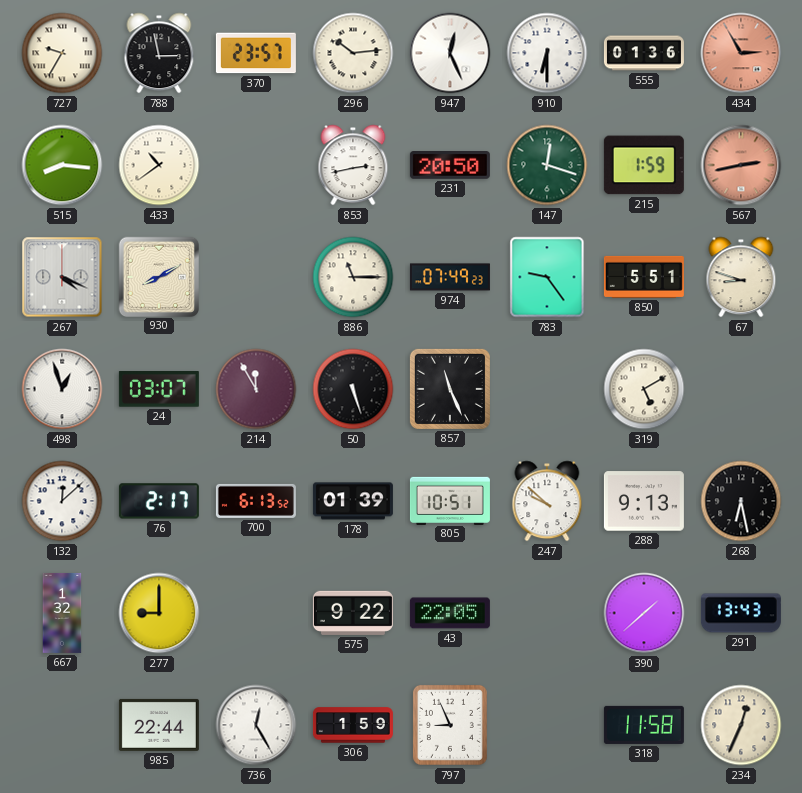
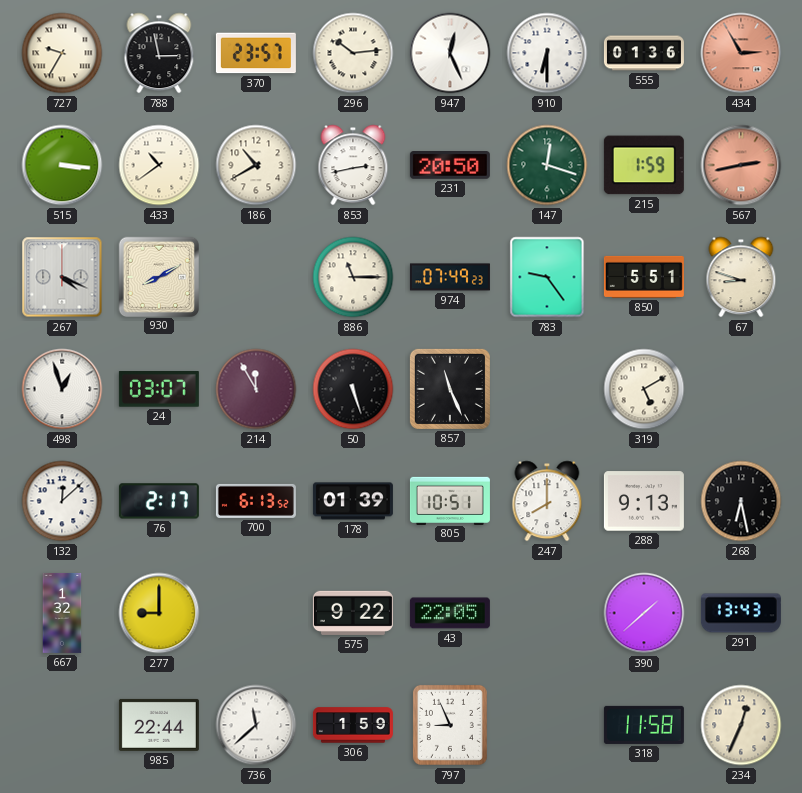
515: 8:16 -> 3:16 (62, 165)
186: none -> 10:40 (256, 165)
247: 9:52 -> 8:00 (547, 501)
736: 12:25 -> 11:38 (256, 725)
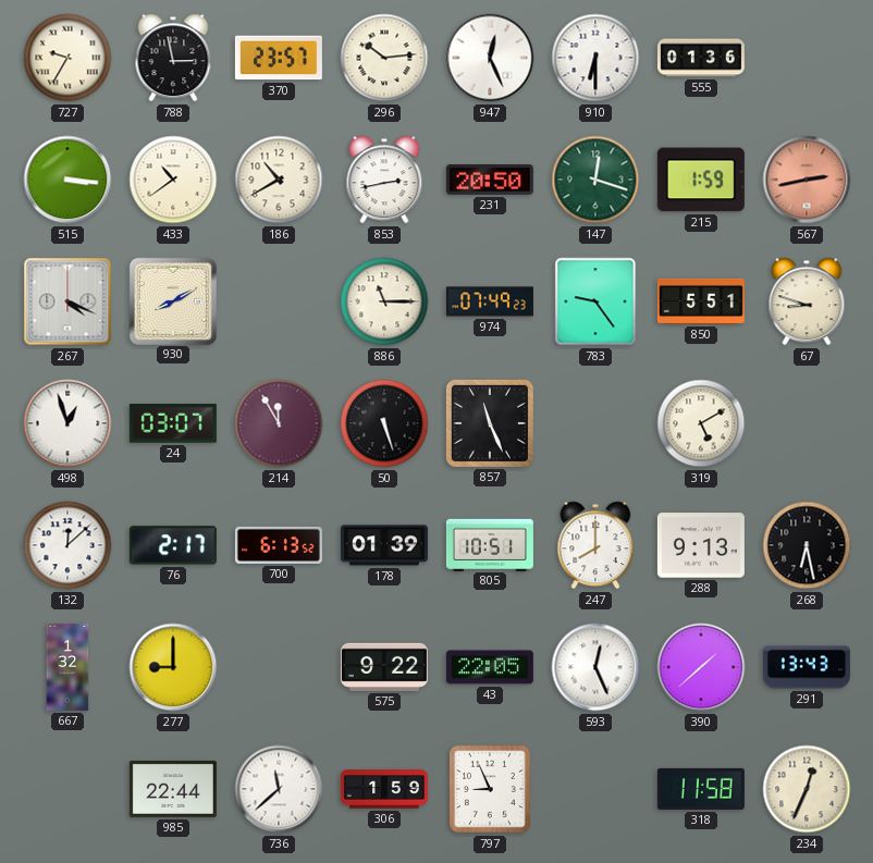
434: 2:55 -> none (741, 53)
593: none -> 12:26 (595, 667)
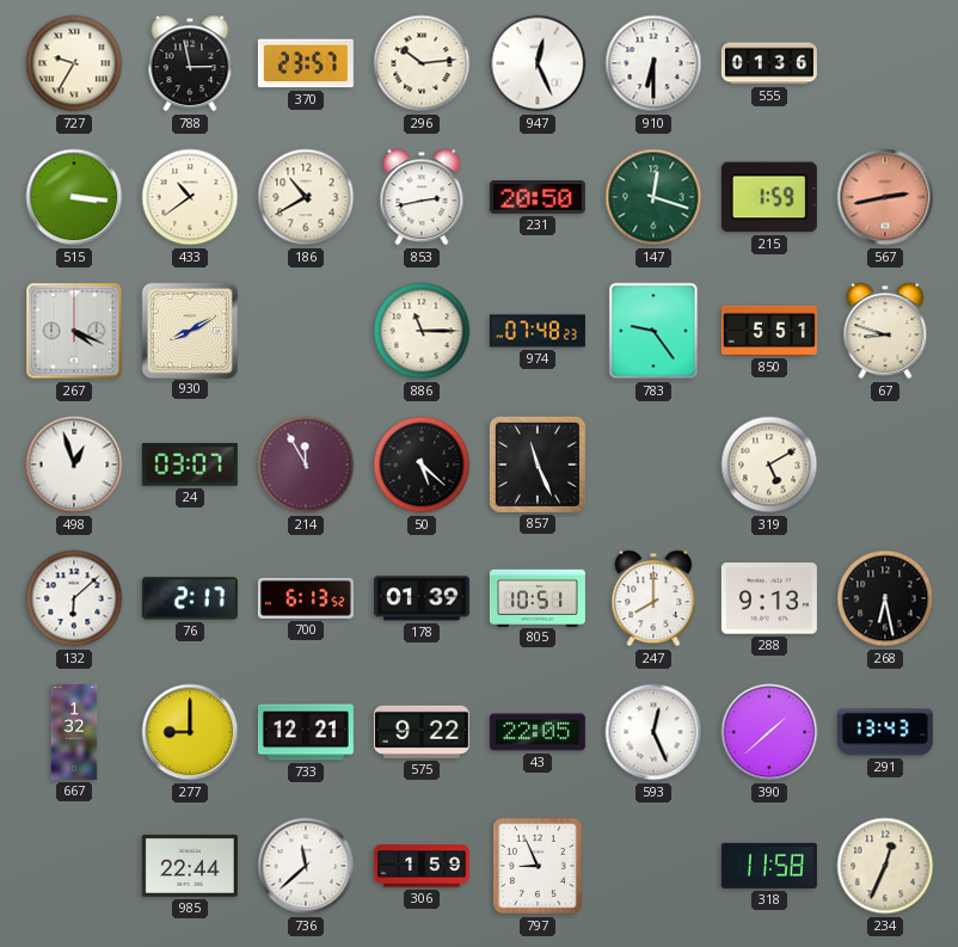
974: 07:49 -> 07:48 (538, 331)
50: 5:27 -> 5:22 (422, 465)
132: 12:08 -> 6:08 (74, 598)
733: none -> 12:21 (306, 732)
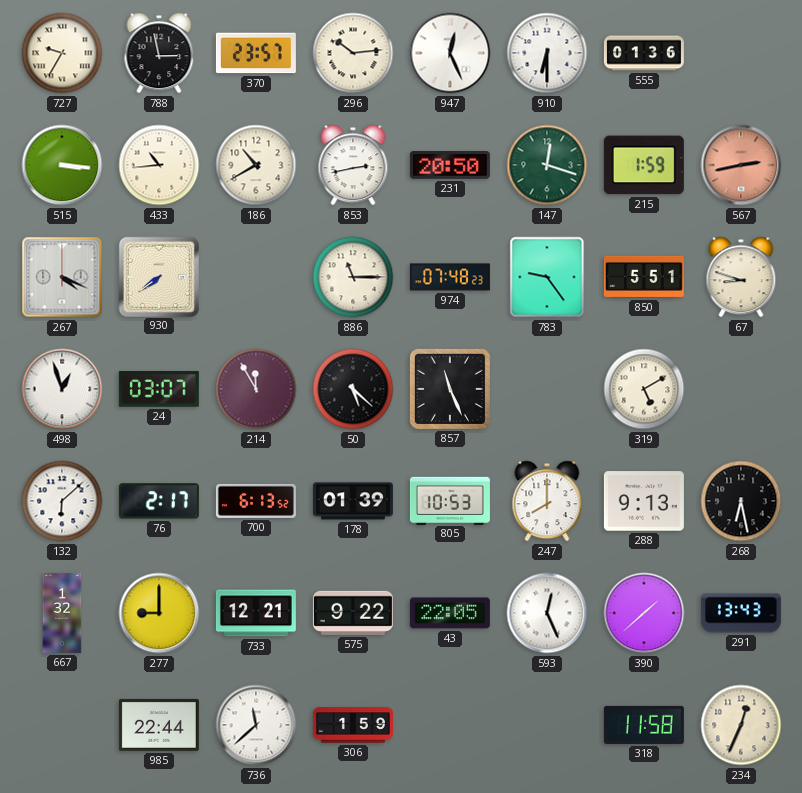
433: 10:39 -> 10:44 (159, 165)
930: 8:10 -> 7:39 (158, 276)
805: 10:51 -> 10:53 (450, 500)
797: 8:56 -> none (538, 866)
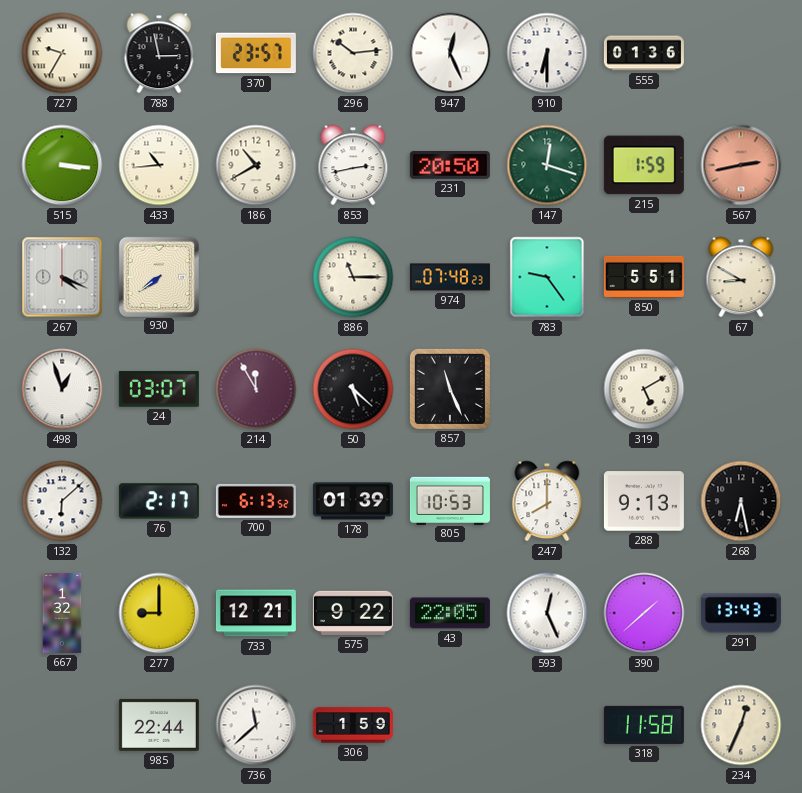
67: 8:48 -> 8:50 (741, 277)
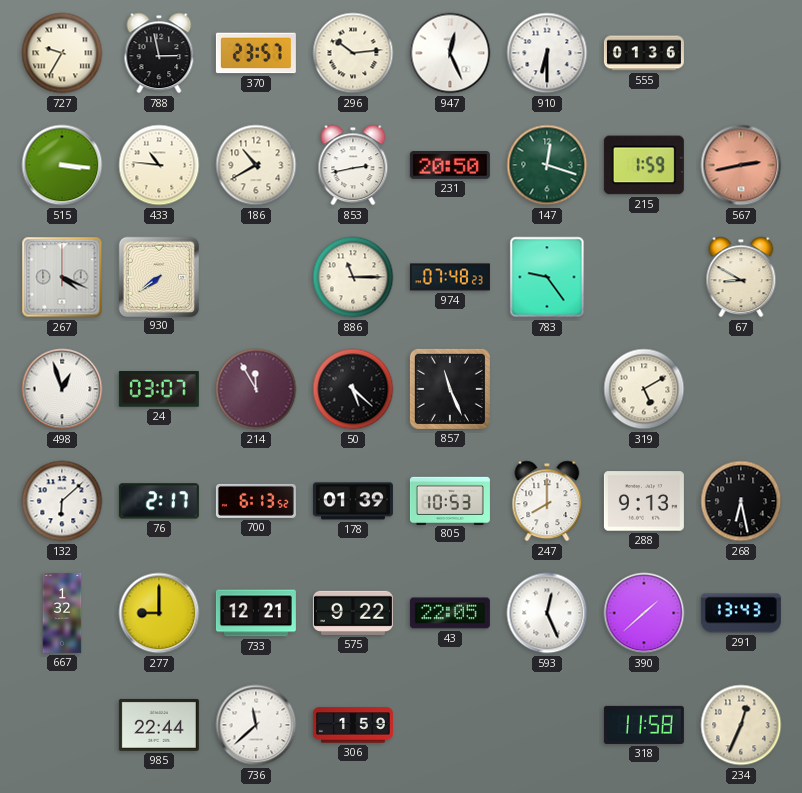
433: 10:44 -> 10:46 (159, 165)
850: 5:51 -> none (644, 277)
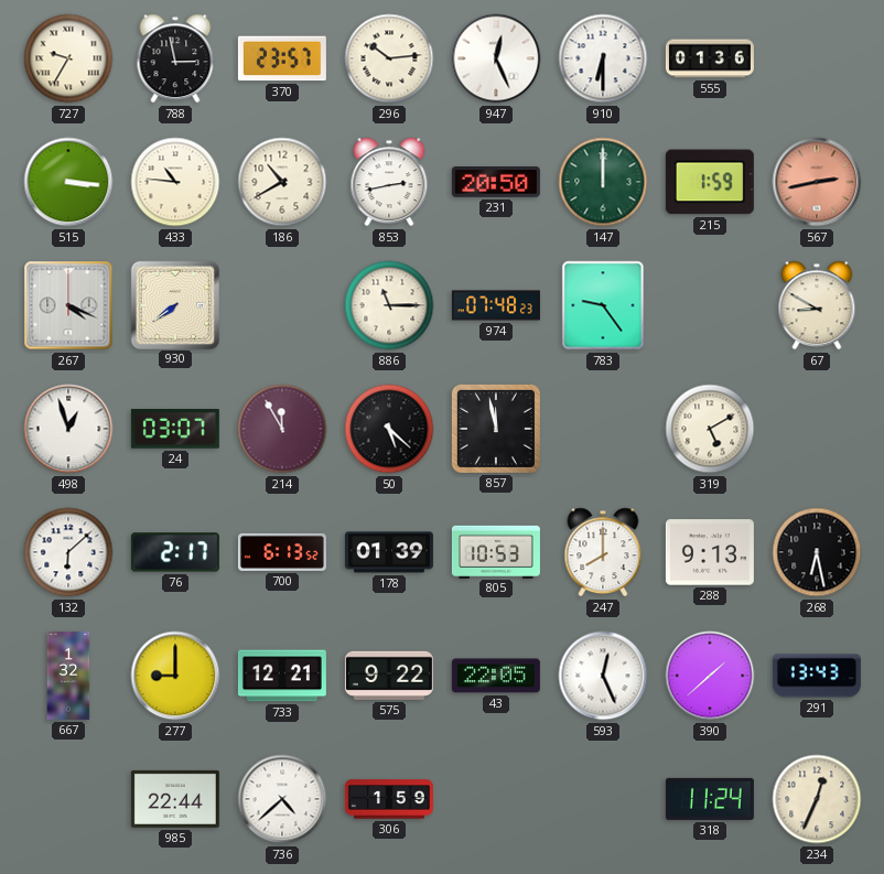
147: 12:18 -> 12:00 (603, 182)
857: 11:26 -> 11:58 (496, 429)
736: 11:38 -> 4:38 (282, 799)
318: 11:58 -> 11:24 (710, 799)
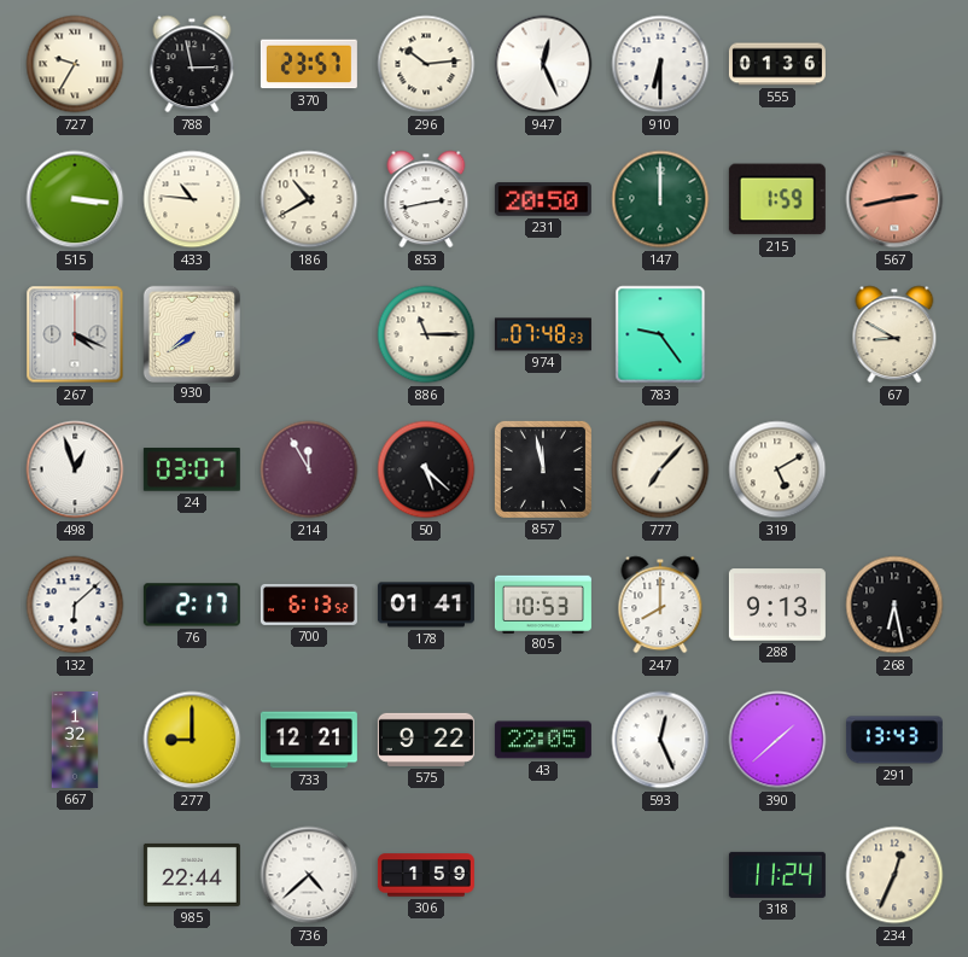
777: none -> 7:07 (660, 469)
178: 01:39 -> 01:41 (426, 605)
